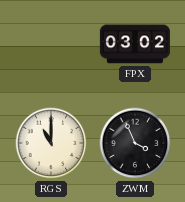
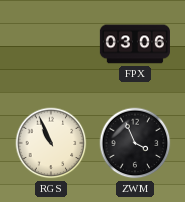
FPX: 03:02 -> 03:06 (135, 44)
RGS: 11:00 -> 10:56 (51, 143)
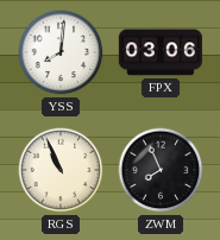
YSS: none -> 8:01 (61, 52)
ZWM: 3:56 -> 7:56 (161, 170)
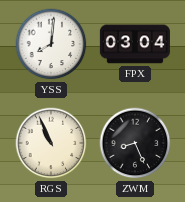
FPX: 03:06 -> 03:04 (135, 44)
ZWM: 7:56 -> 8:26 (135, 143)
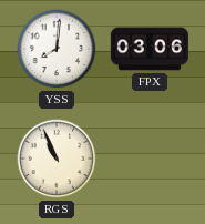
FPX: 03:04 -> 03:06 (150, 49)
ZWM: 8:26 -> none (135, 143)
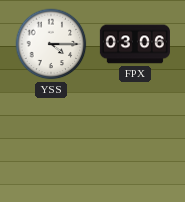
YSS: 8:01 -> 4:15 (51, 44)
RGS: 10:56 -> none (57, 159)
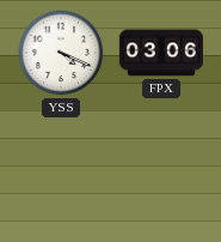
YSS: 4:15 -> 4:19 (61, 53)
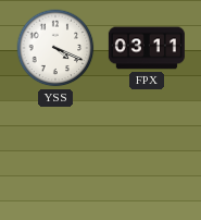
FPX: 03:06 -> 03:11 (147, 48)
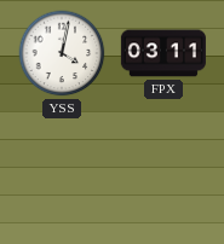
YSS: 4:19 -> 4:02 (62, 53)
